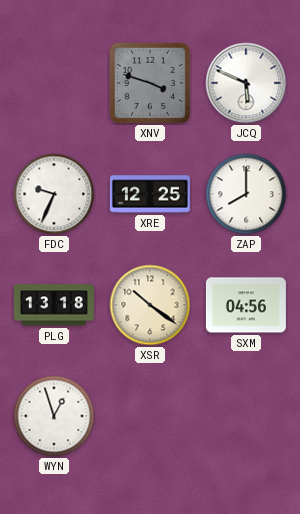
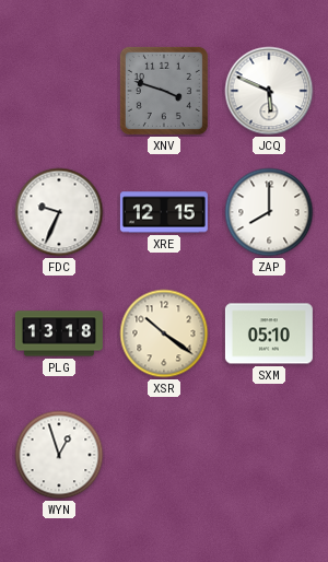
XRE: 12:25 -> 12:15 (164, 212)
SXM: 04:56 -> 05:10 (269, 333)
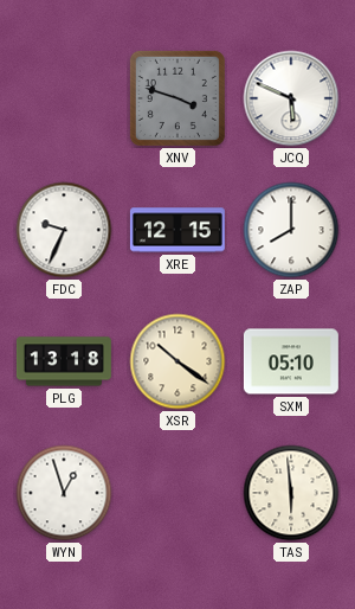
TAS: none -> 5:59 (291, 493)
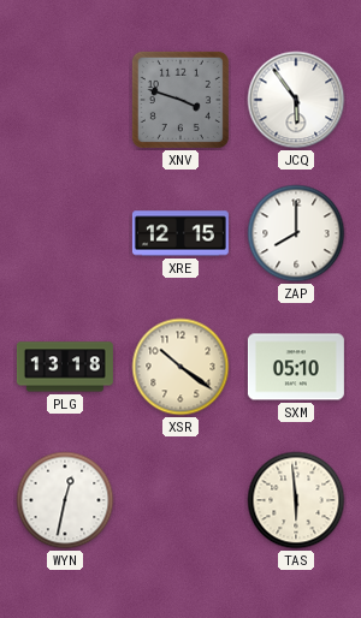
JCQ: 5:49 -> 5:54 (296, 100)
FDC: 9:34 -> none (64, 230)
WYN: 12:57 -> 12:32 (65, 500)
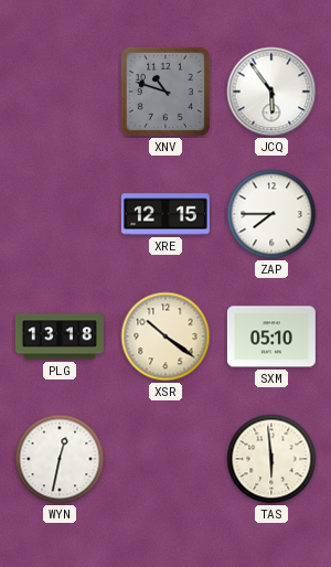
XNV: 3:48 -> 10:48 (165, 92)
ZAP: 8:00 -> 7:45 (271, 214)
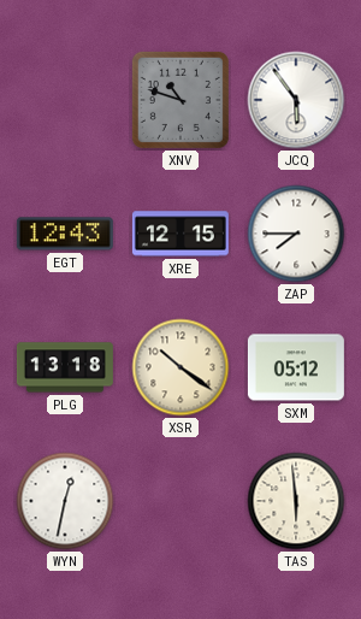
EGT: none -> 12:43 (65, 234)
SXM: 05:10 -> 05:12 (296, 367)
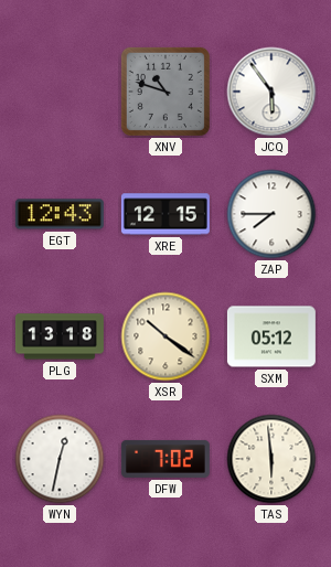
DFW: none -> 7:02 (165, 459)
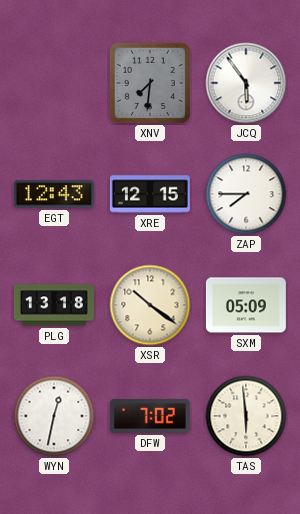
XNV: 10:48 -> 7:31 (150, 83)
SXM: 05:12 -> 05:09 (246, 305)
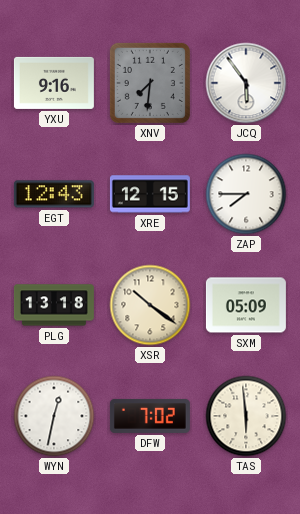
YXU: none -> 9:16 (54, 83)
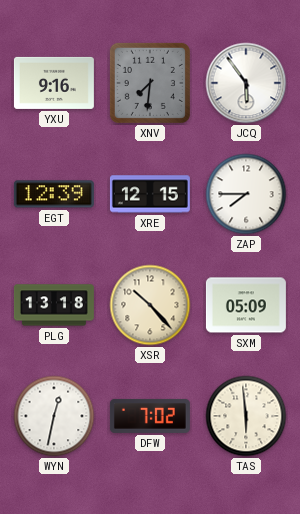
EGT: 12:43 -> 12:39 (54, 194)
XSR: 10:21 -> 10:23 (150, 305)
